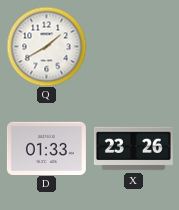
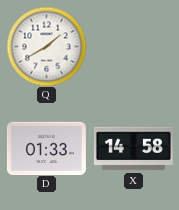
X: 23:26 -> 14:58 (133, 149)
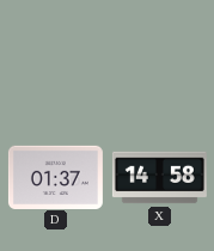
Q: 1:40 -> none (46, 46)
D: 01:33 -> 01:37 (55, 177)
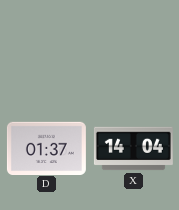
X: 14:58 -> 14:04 (133, 149)
